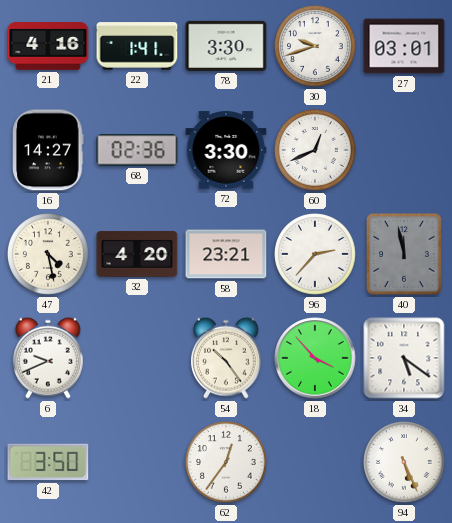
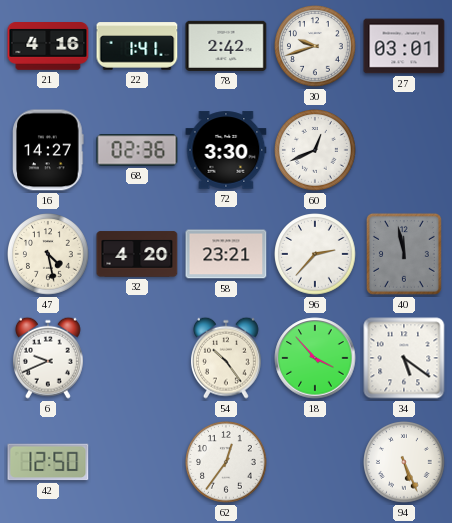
78: 3:30 -> 2:42 (226, 46)
42: 3:50 -> 12:50 (48, 462)
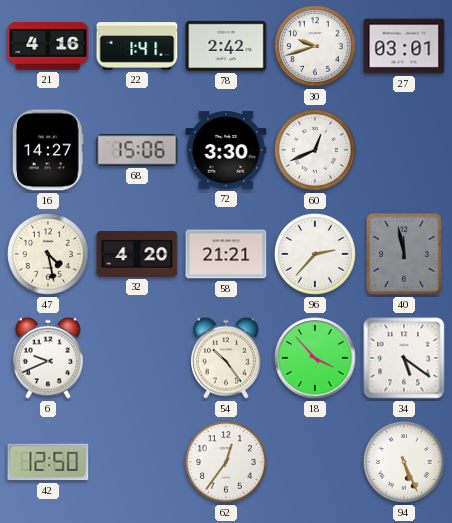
68: 02:36 -> 15:06 (137, 150)
58: 23:21 -> 21:21 (226, 254)
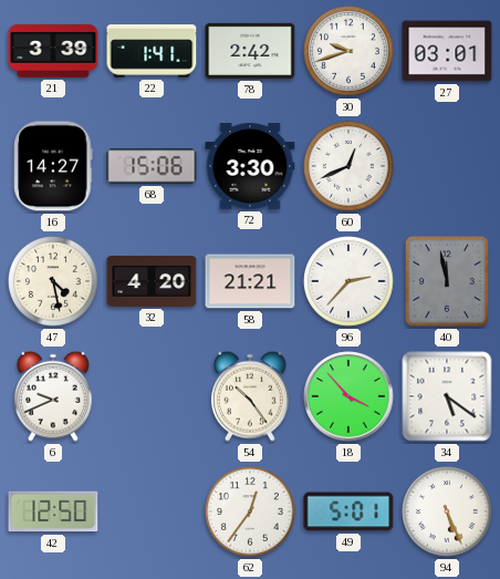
21: 4:16 -> 3:39 (53, 51)
49: none -> 5:01 (348, 511)
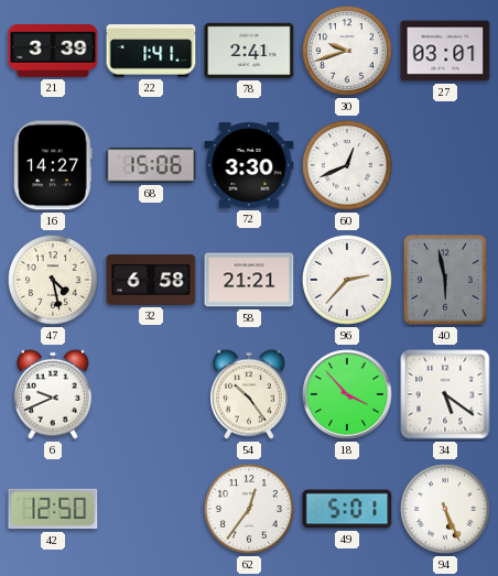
78: 2:42 -> 2:41 (249, 51)
32: 4:20 -> 6:58 (151, 280)
40: 11:58 -> 5:58 (445, 280)
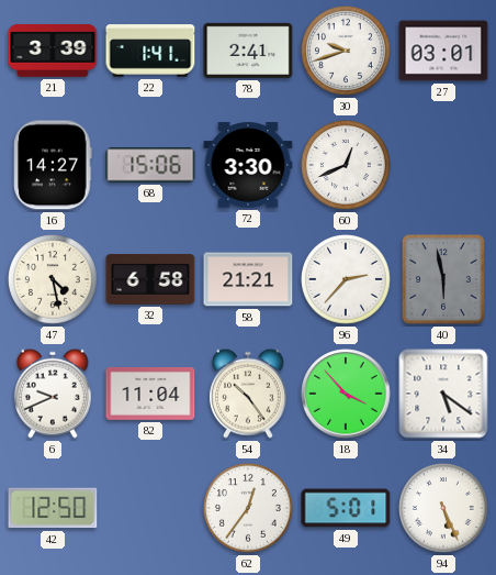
82: none -> 11:04 (150, 394)
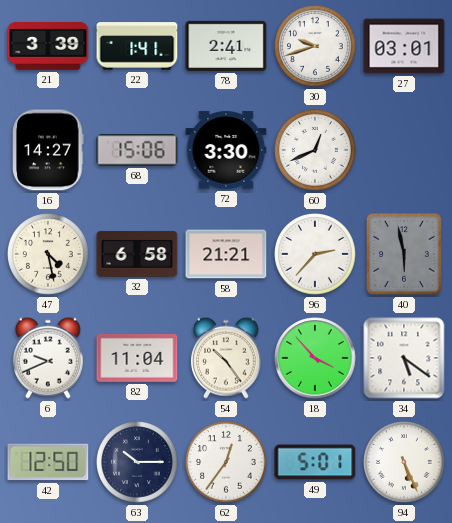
63: none -> 10:15 (138, 463)
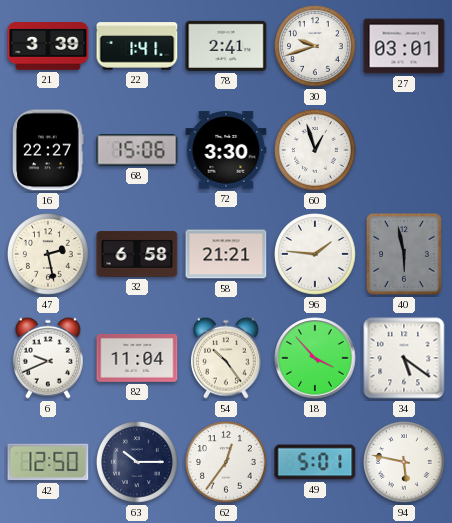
16: 14:27 -> 22:27 (48, 150)
60: 12:41 -> 12:57 (316, 151)
47: 4:28 -> 2:28 (49, 255)
96: 2:37 -> 1:46 (316, 255)
94: 5:26 -> 5:47 (405, 463)
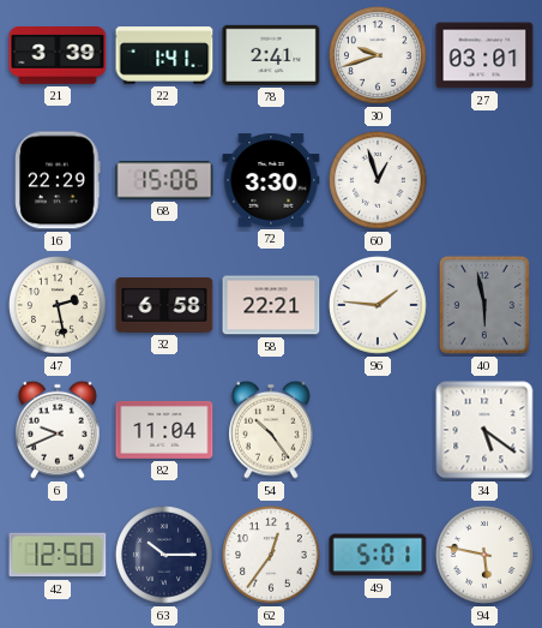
16: 22:27 -> 22:29 (58, 180)
58: 21:21 -> 22:21 (271, 305)
18: 3:53 -> none (315, 358)
